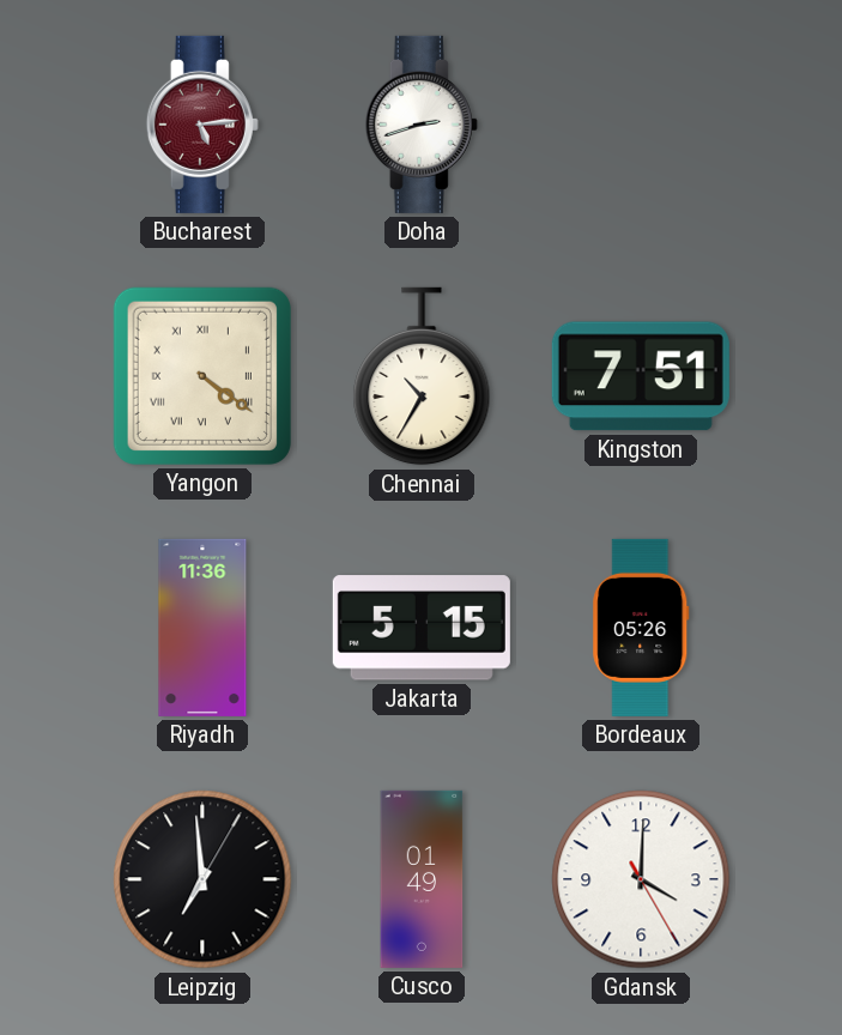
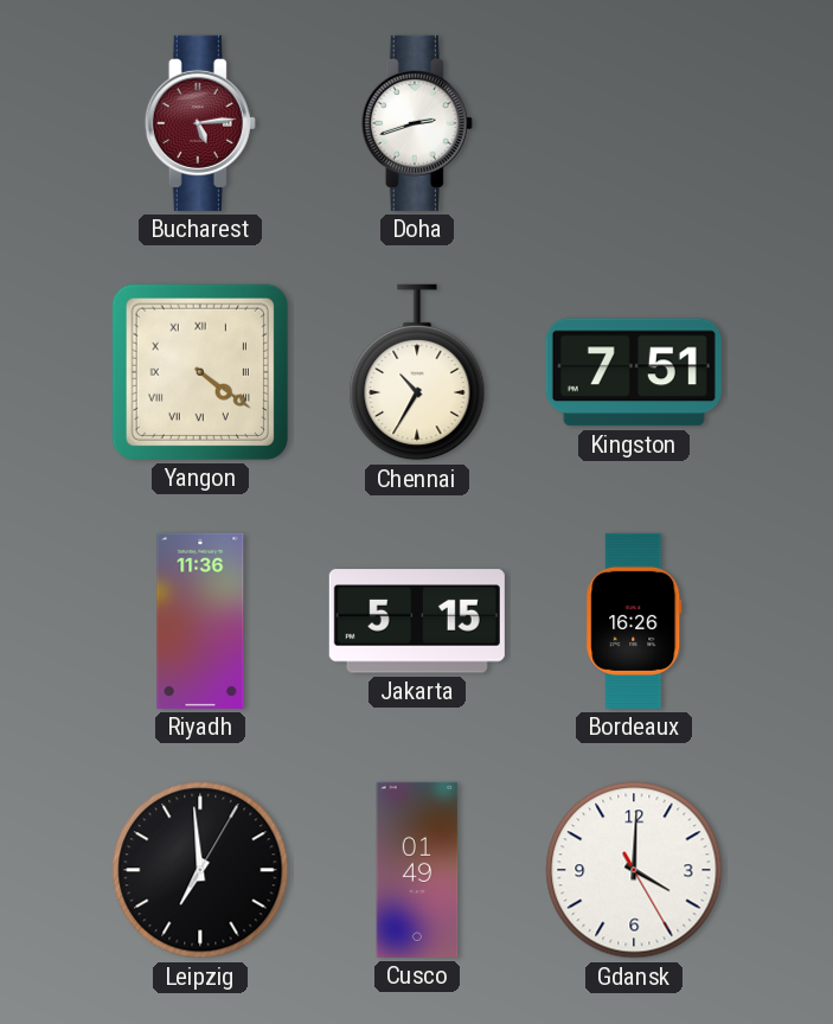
Bordeaux: 05:26 -> 16:26 (634, 621)
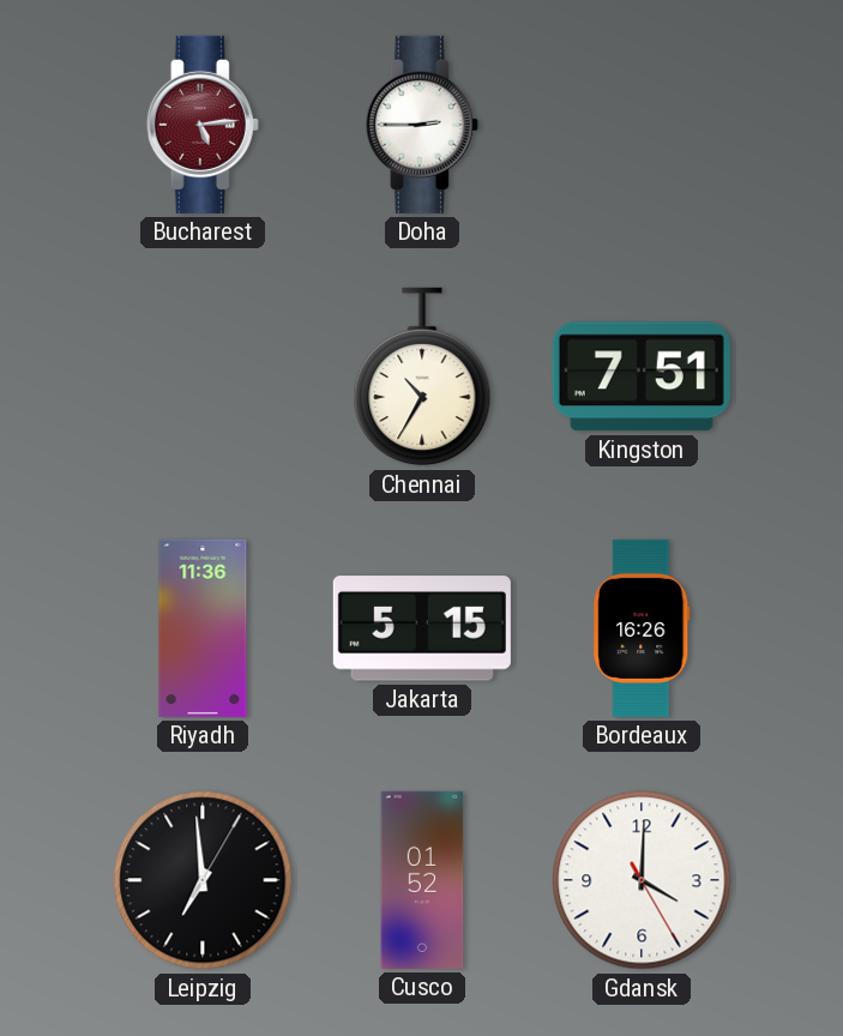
Doha: 2:42 -> 2:45 (422, 125)
Yangon: 4:21 -> none (200, 372)
Cusco: 01:49 -> 01:52 (422, 880)
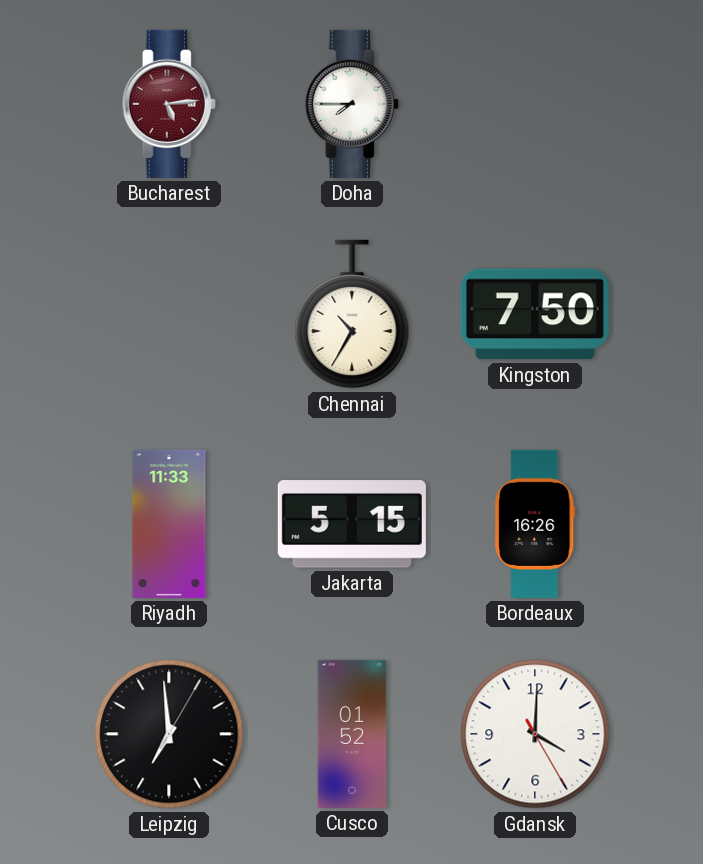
Doha: 2:45 -> 7:45 (352, 104)
Kingston: 7:51 -> 7:50 (535, 314)
Riyadh: 11:36 -> 11:33 (169, 524)
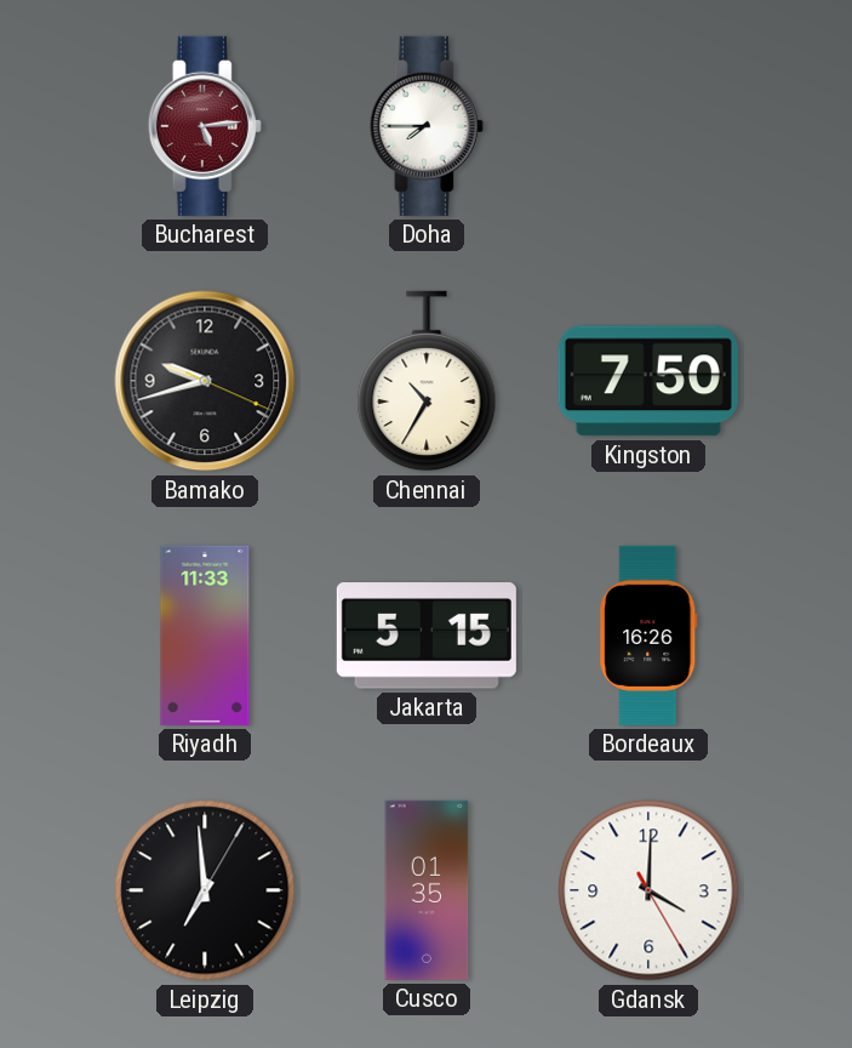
Bamako: none -> 9:42 (205, 381)
Cusco: 01:52 -> 01:35 (427, 890)
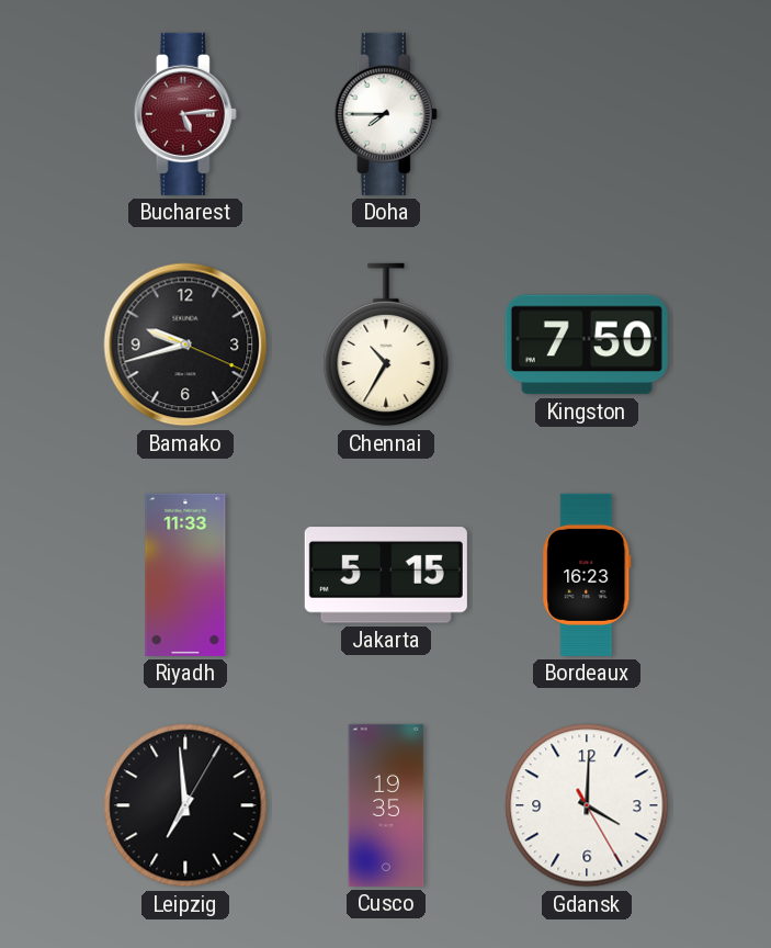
Bordeaux: 16:26 -> 16:23 (587, 575)
Cusco: 01:35 -> 19:35 (386, 805)
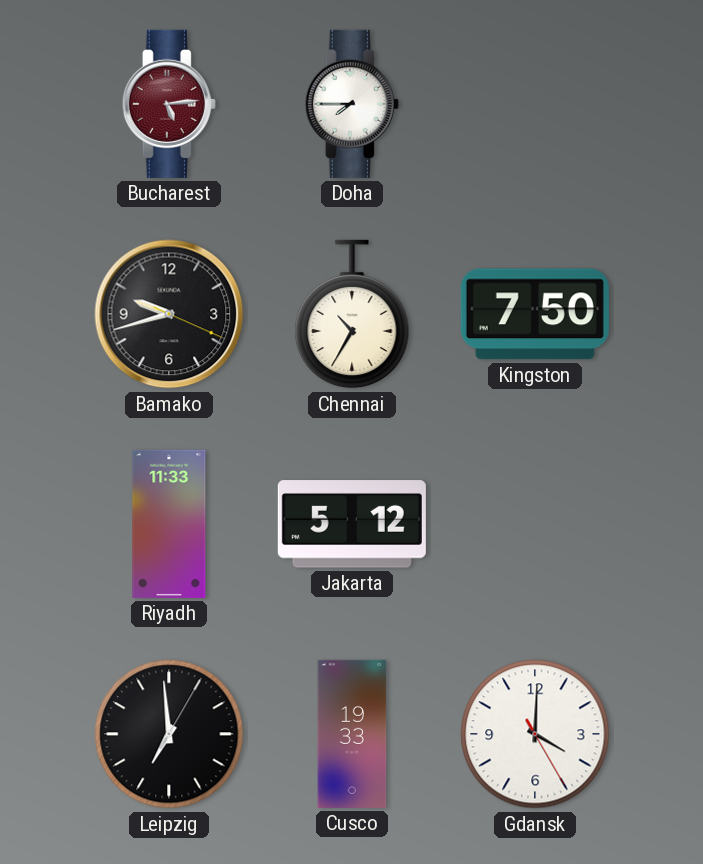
Jakarta: 5:15 -> 5:12 (352, 524)
Bordeaux: 16:23 -> none (587, 575)
Cusco: 19:35 -> 19:33 (352, 734)
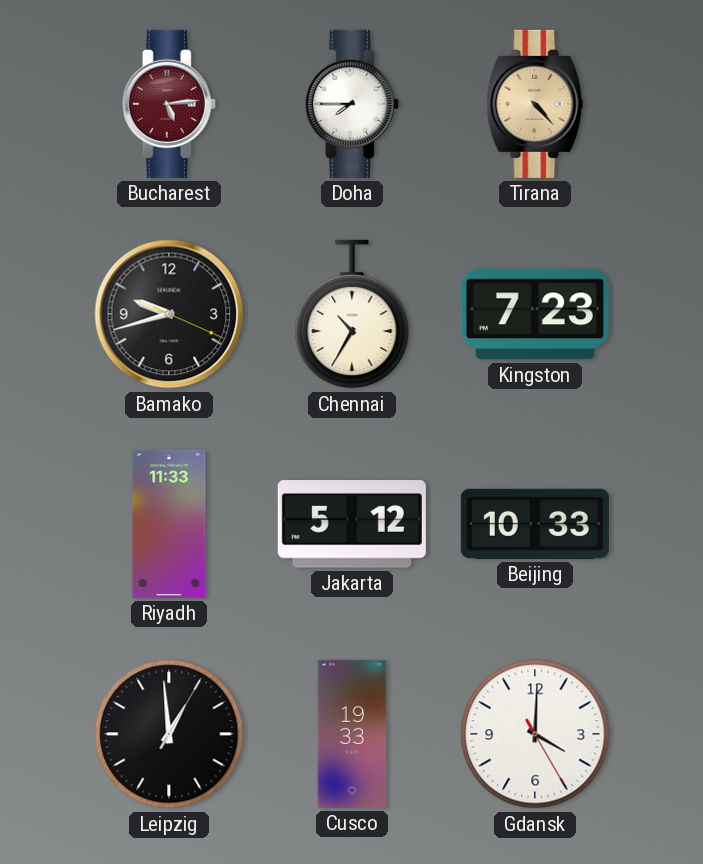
Tirana: none -> 4:23 (535, 104)
Kingston: 7:50 -> 7:23 (535, 314)
Beijing: none -> 10:33 (535, 524)
Leipzig: 6:59 -> 12:59 (169, 734)
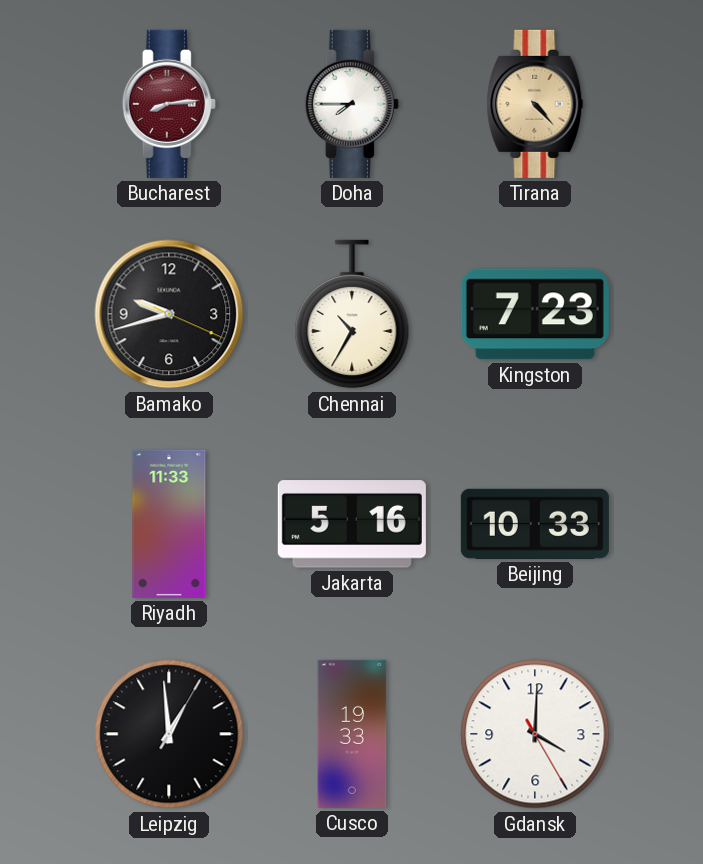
Bucharest: 5:14 -> 8:14 (169, 104)
Jakarta: 5:12 -> 5:16 (352, 524)
